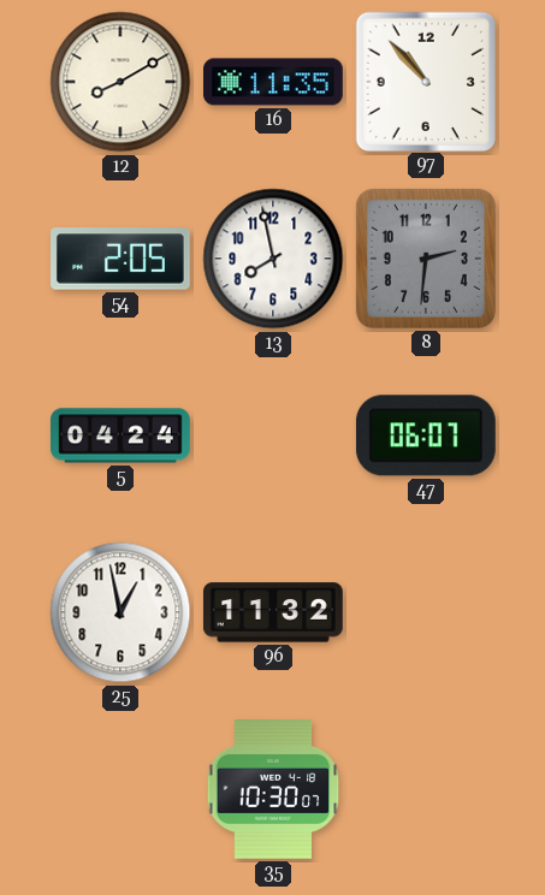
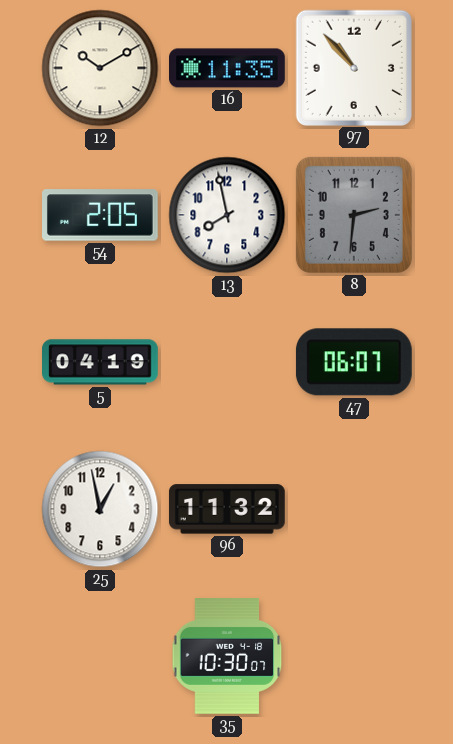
12: 8:10 -> 10:10 (100, 68)
5: 04:24 -> 04:19 (101, 362)
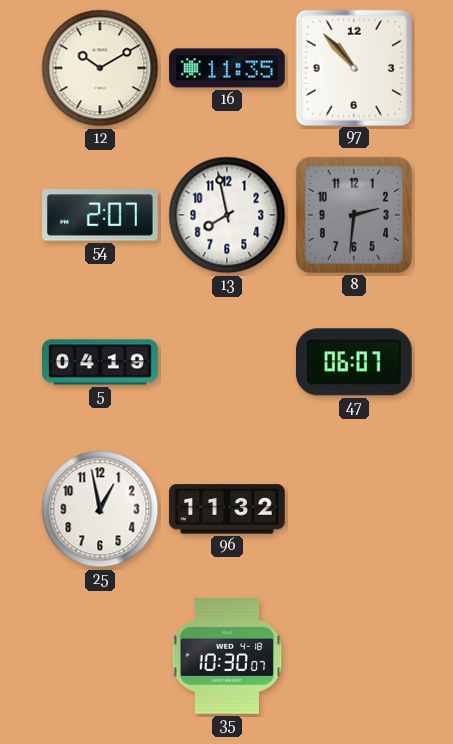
54: 2:05 -> 2:07 (101, 215)
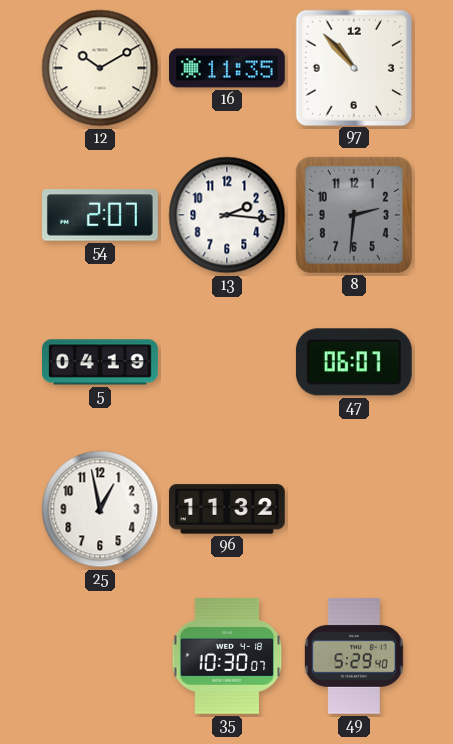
13: 7:58 -> 2:16 (227, 215)
49: none -> 5:29 (354, 657)
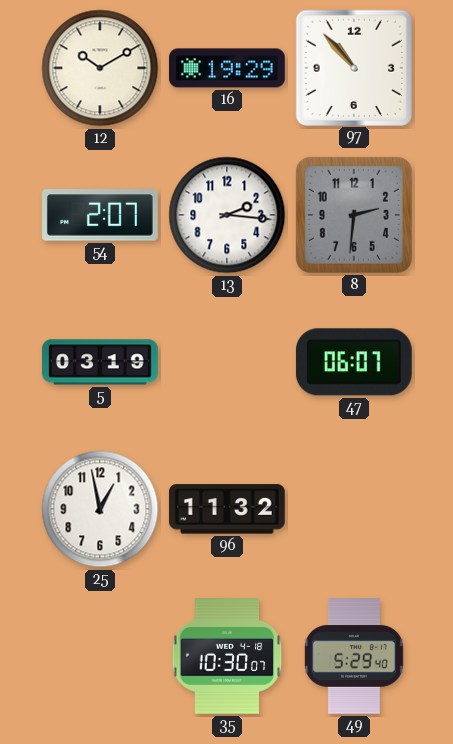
16: 11:35 -> 19:29 (228, 68)
5: 04:19 -> 03:19 (101, 362)
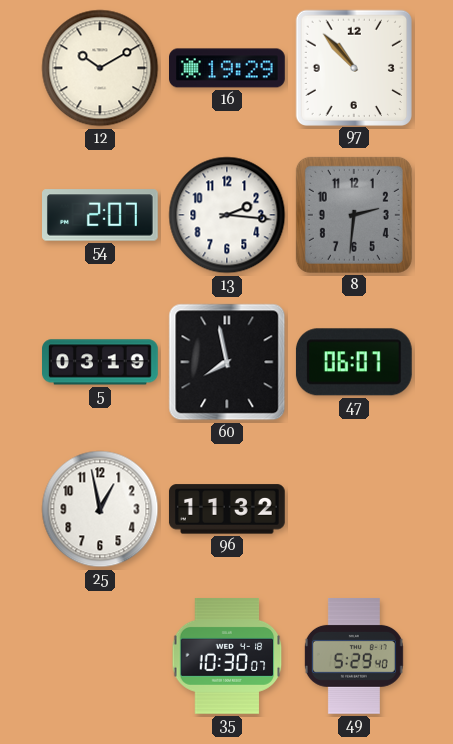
60: none -> 7:58 (227, 362)
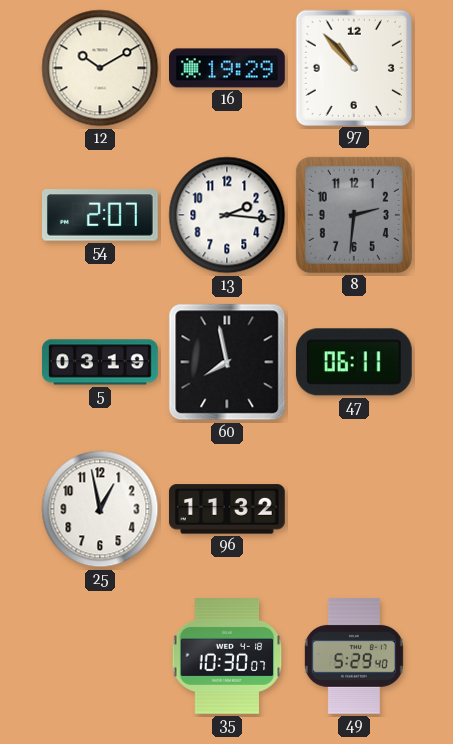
47: 06:07 -> 06:11 (354, 362)
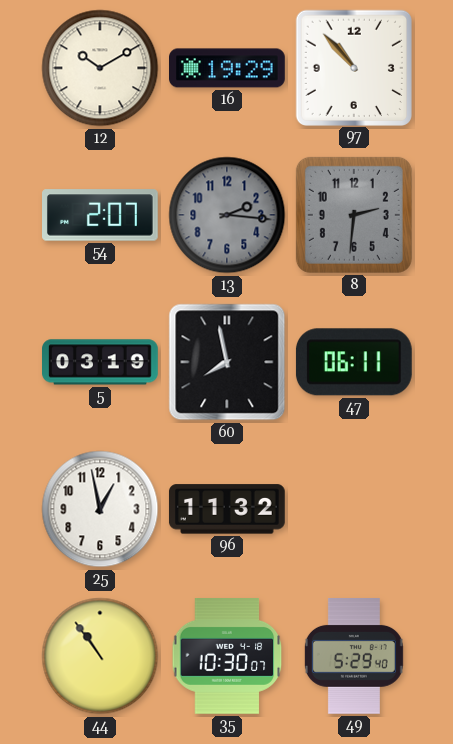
13 dial: white -> grey (227, 215)
44: none -> 10:54 (100, 656)
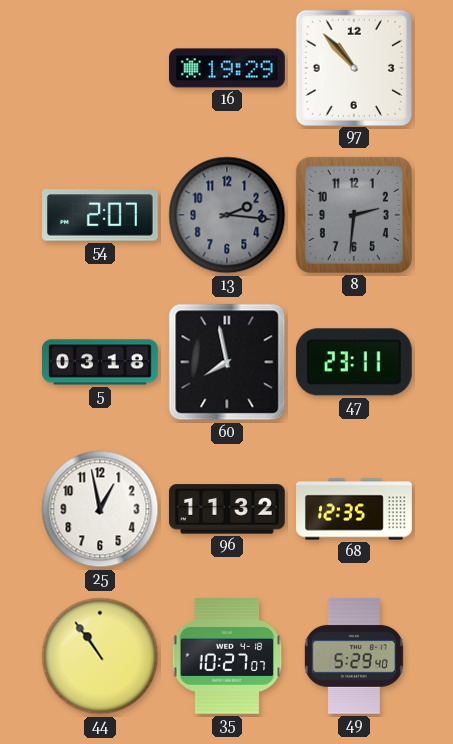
12: 10:10 -> none (100, 68)
5: 03:19 -> 03:18 (101, 362)
47: 06:11 -> 23:11 (354, 362)
68: none -> 12:35 (354, 509)
35: 10:30 -> 10:27 (227, 657)
